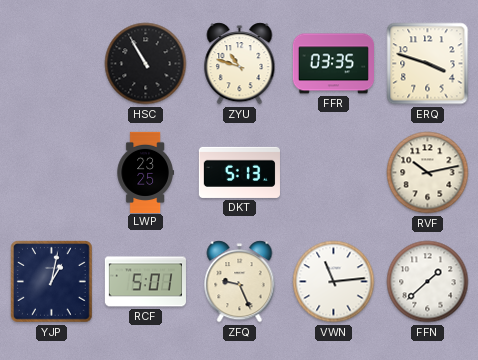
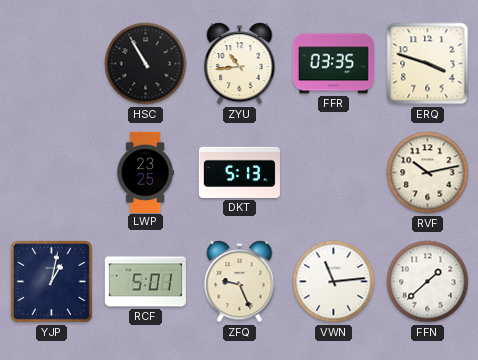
ZYU: 10:48 -> 10:44 (240, 64)
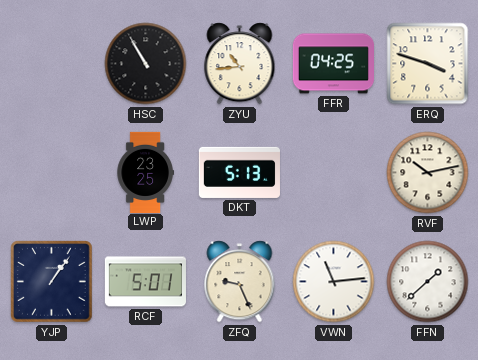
FFR: 03:35 -> 04:25 (333, 64)
YJP: 1:02 -> 1:06 (52, 282)
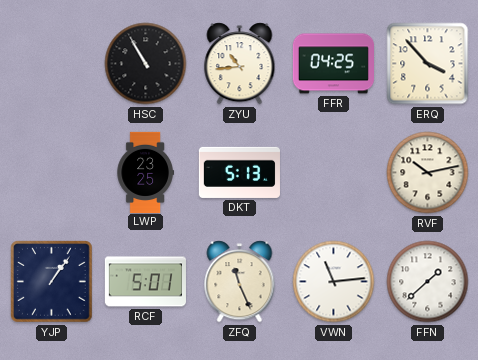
ERQ: 3:48 -> 3:53 (428, 64)
ZFQ: 9:26 -> 11:26 (240, 282)
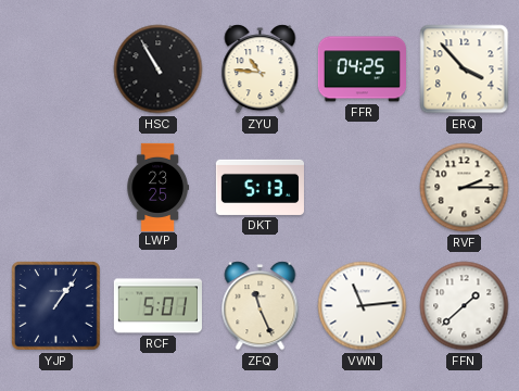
ZYU: 10:44 -> 10:46 (261, 70)
RVF: 10:13 -> 2:15 (465, 188)
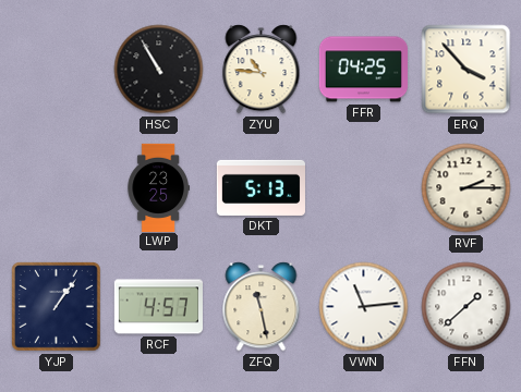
RCF: 5:01 -> 4:57 (158, 307)
ZFQ: 11:26 -> 11:28 (262, 307)
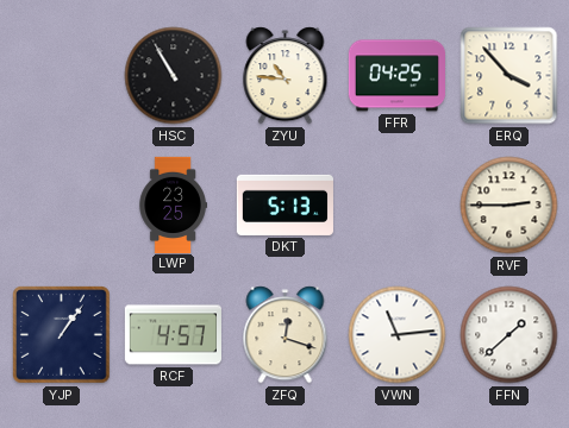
RVF: 2:15 -> 2:45 (509, 206)
ZFQ: 11:28 -> 12:18 (286, 335)
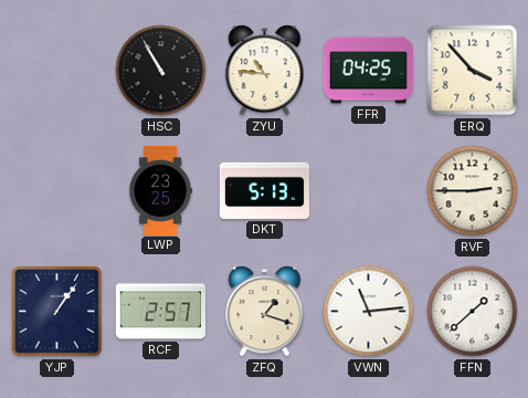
RCF: 4:57 -> 2:57 (160, 312)
ZFQ: 12:18 -> 1:18 (265, 312)
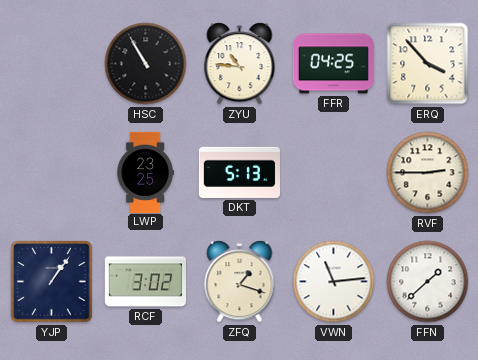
RCF: 2:57 -> 3:02 (145, 282)
